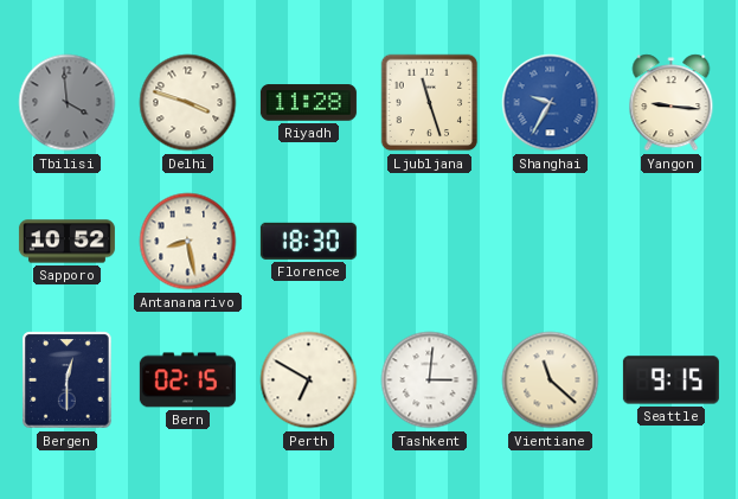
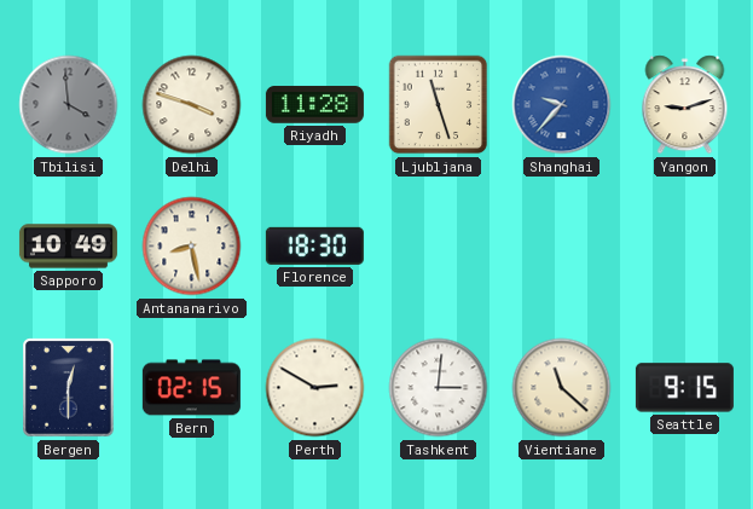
Shanghai: 9:35 -> 9:37 (562, 105)
Yangon: 9:16 -> 9:12 (685, 105)
Sapporo: 10:52 -> 10:49 (68, 247)
Perth: 6:50 -> 2:50 (315, 388)
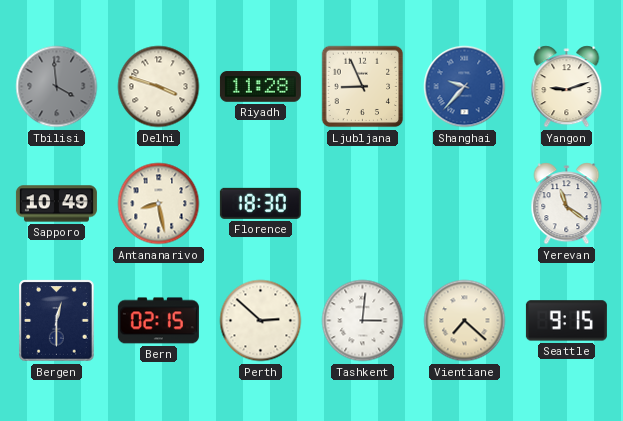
Ljubljana: 11:27 -> 8:56 (363, 87)
Yerevan: none -> 11:21 (567, 204)
Perth: 2:50 -> 2:52 (261, 321)
Vientiane: 11:22 -> 7:22 (465, 321)
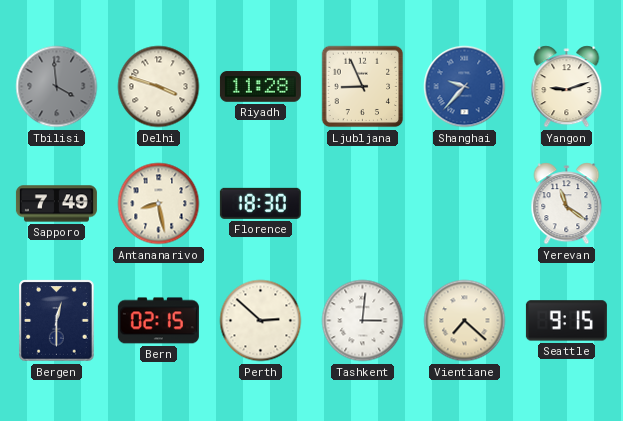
Sapporo: 10:49 -> 7:49 (56, 204)
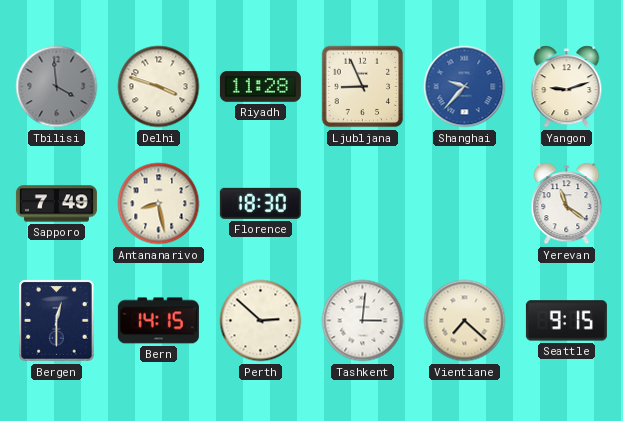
Bern: 02:15 -> 14:15 (158, 321)
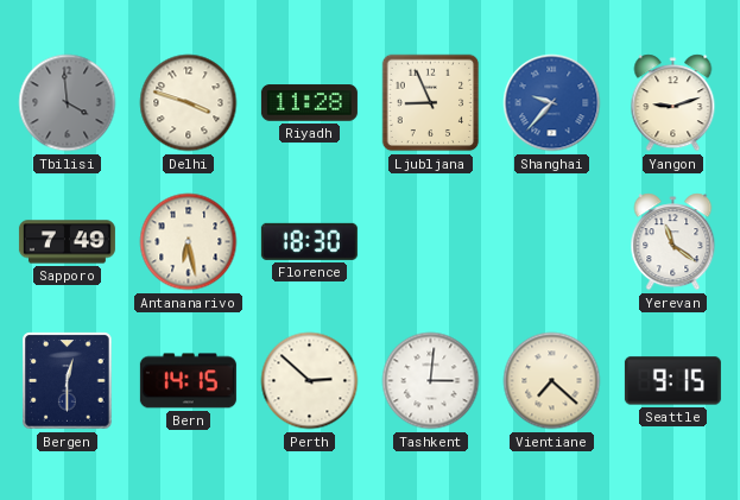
Antananarivo: 8:28 -> 6:28 (189, 242)
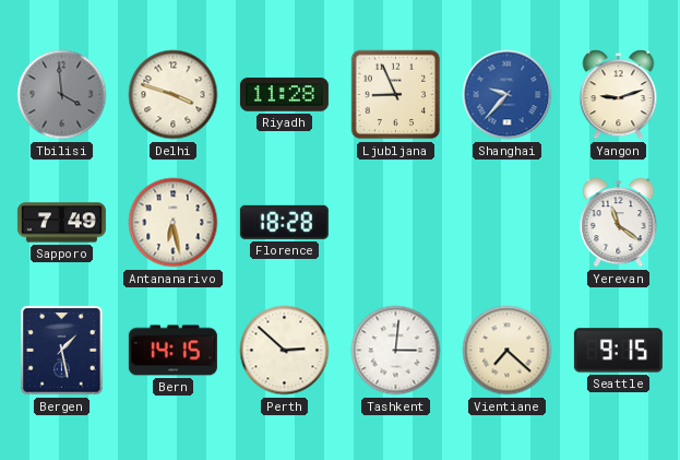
Florence: 18:30 -> 18:28 (284, 222)
Bergen: 12:30 -> 1:28 (62, 351)
